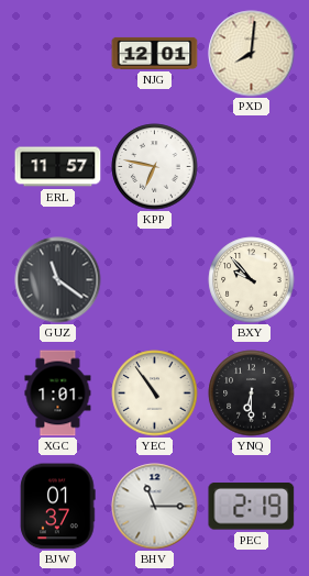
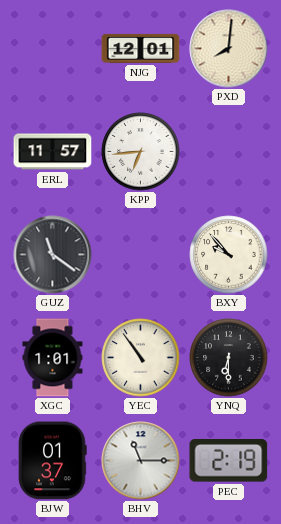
KPP: 6:47 -> 6:44 (141, 152)
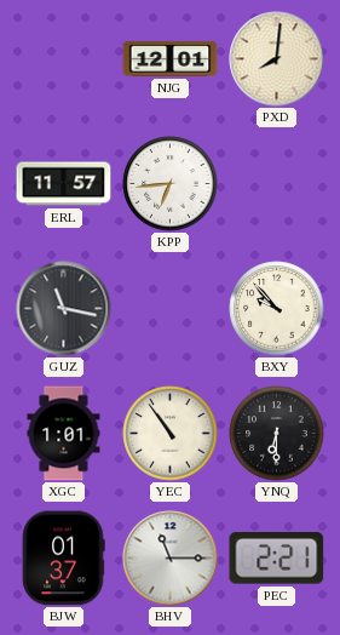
GUZ: 11:21 -> 11:17 (64, 309)
PEC: 2:19 -> 2:21 (277, 559)
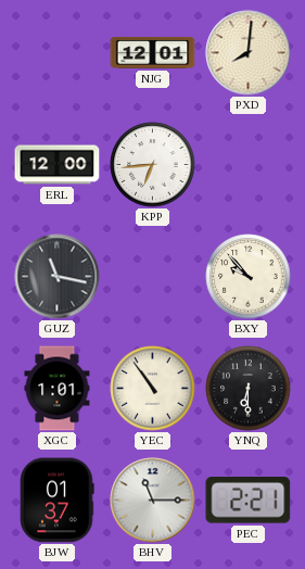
ERL: 11:57 -> 12:00 (58, 165)
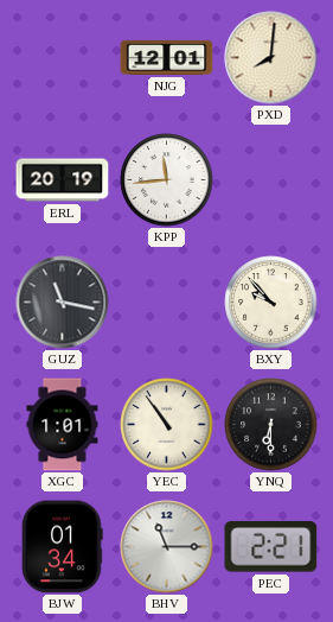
ERL: 12:00 -> 20:19 (63, 180)
KPP: 6:44 -> 11:44 (167, 180)
BJW: 01:37 -> 01:34 (63, 547)
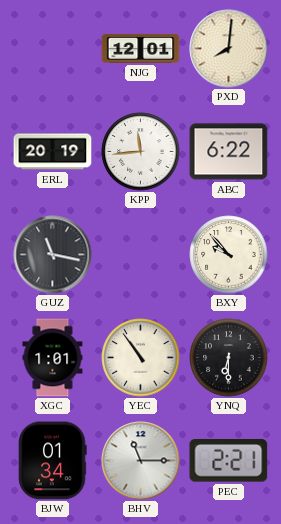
ABC: none -> 6:22 (229, 152)
